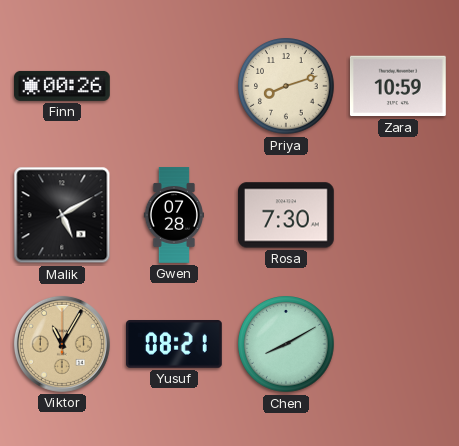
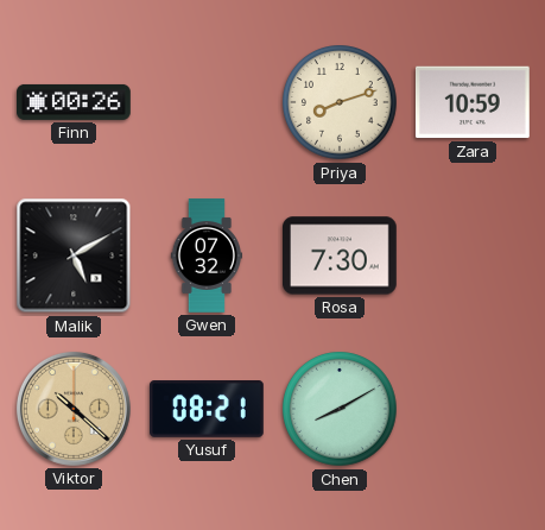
Gwen: 07:28 -> 07:32 (205, 255)
Viktor: 11:05 -> 10:22 (74, 409)
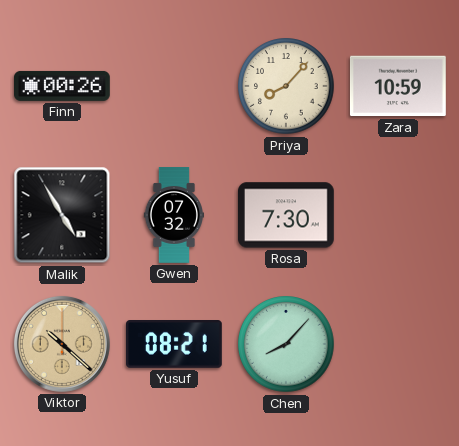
Priya: 8:12 -> 8:07 (286, 86)
Malik: 5:10 -> 4:55 (62, 215)
Chen: 8:10 -> 8:07 (286, 344)
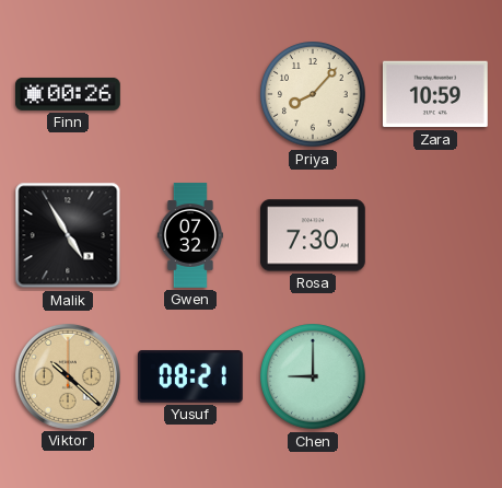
Chen: 8:07 -> 9:00 (313, 376)
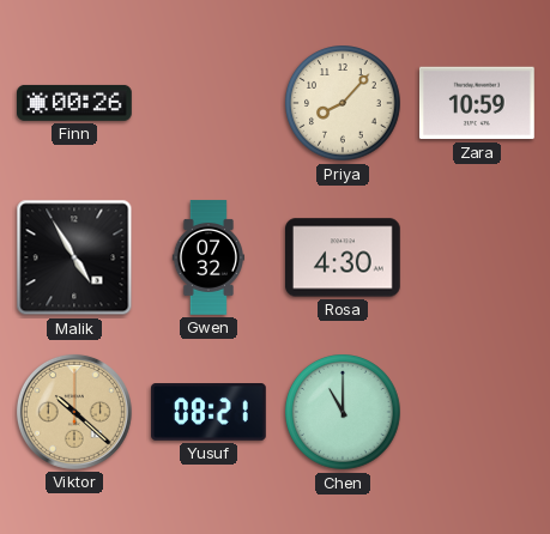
Rosa: 7:30 -> 4:30 (344, 257)
Chen: 9:00 -> 11:00 (343, 412)
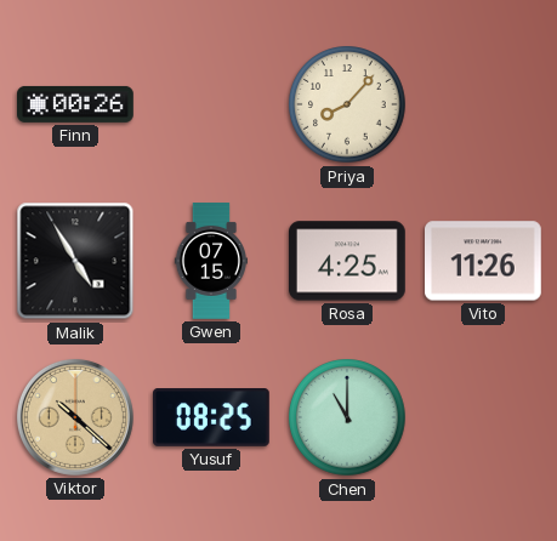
Zara: 10:59 -> none (477, 103)
Gwen: 07:32 -> 07:15 (210, 261)
Rosa: 4:30 -> 4:25 (348, 261)
Vito: none -> 11:26 (484, 261)
Yusuf: 08:21 -> 08:25 (212, 418)
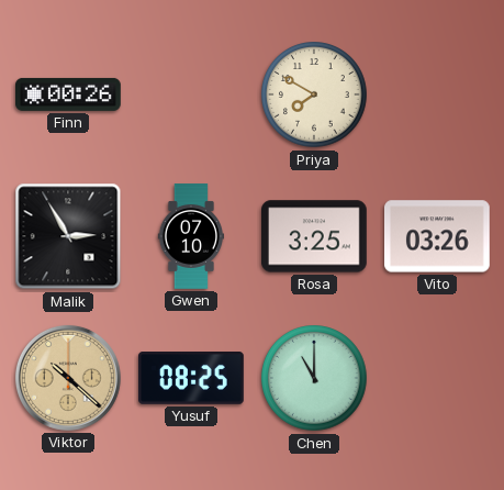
Priya: 8:07 -> 7:50 (314, 94)
Malik: 4:55 -> 2:55 (68, 236)
Gwen: 07:15 -> 07:10 (190, 236)
Rosa: 4:25 -> 3:25 (315, 236)
Vito: 11:26 -> 03:26 (438, 236)
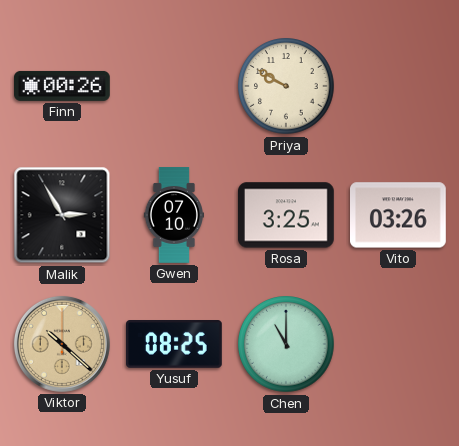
Priya: 7:50 -> 9:50 (286, 86)
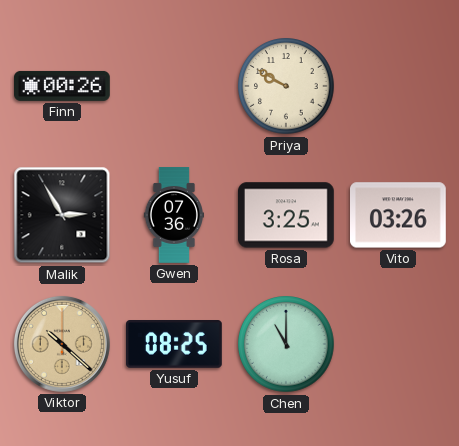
Gwen: 07:10 -> 07:36 (173, 215)
